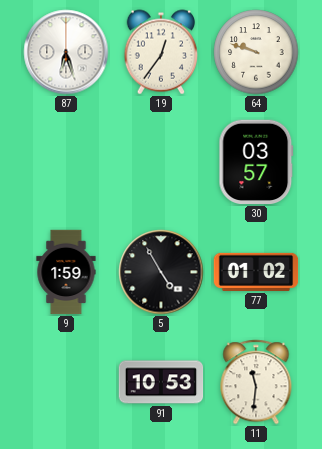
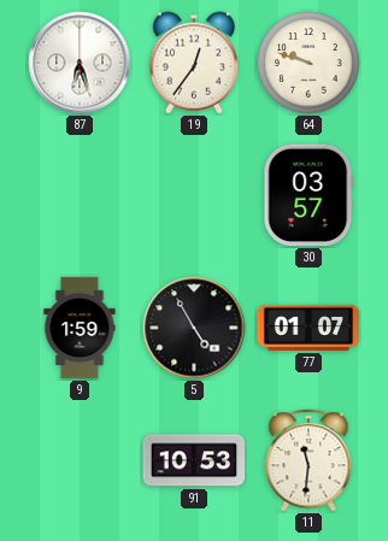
77: 01:02 -> 01:07 (308, 328)
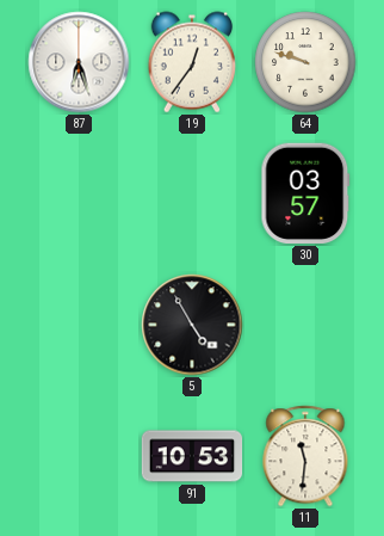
9: 1:59 -> none (80, 328)
77: 01:07 -> none (308, 328)
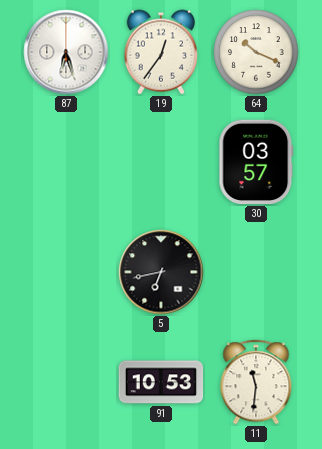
64: 9:48 -> 10:19 (256, 52)
5: 4:55 -> 6:43 (161, 272)
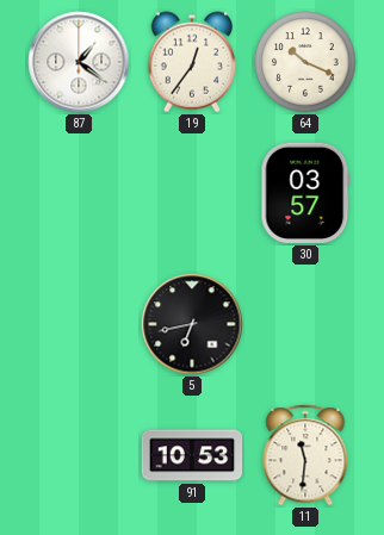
87: 6:27 -> 1:21 (79, 62)
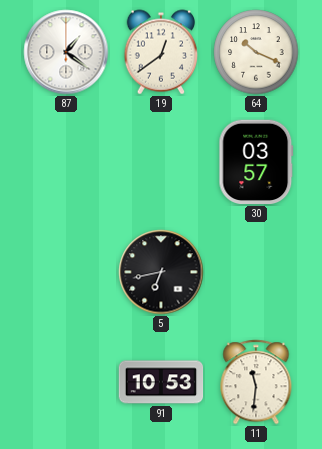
19: 12:36 -> 12:39 (160, 52)
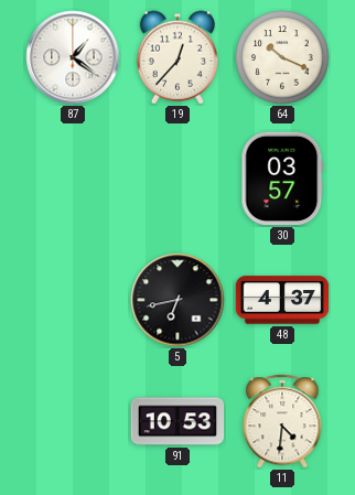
19: 12:39 -> 12:37 (176, 57)
48: none -> 4:37 (282, 300)
11: 11:31 -> 4:31 (282, 421)
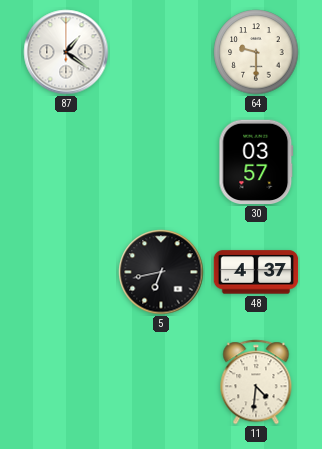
19: 12:37 -> none (176, 57)
64: 10:19 -> 9:30 (256, 52)
91: 10:53 -> none (177, 421)
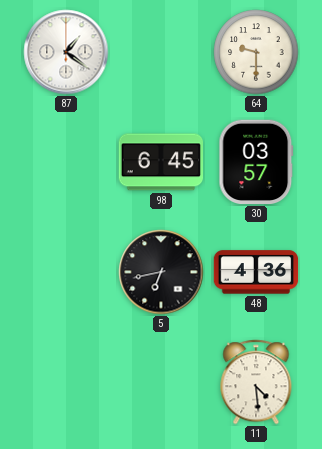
98: none -> 6:45 (160, 162)
48: 4:37 -> 4:36 (256, 272)
11: 4:31 -> 4:29 (256, 382)
